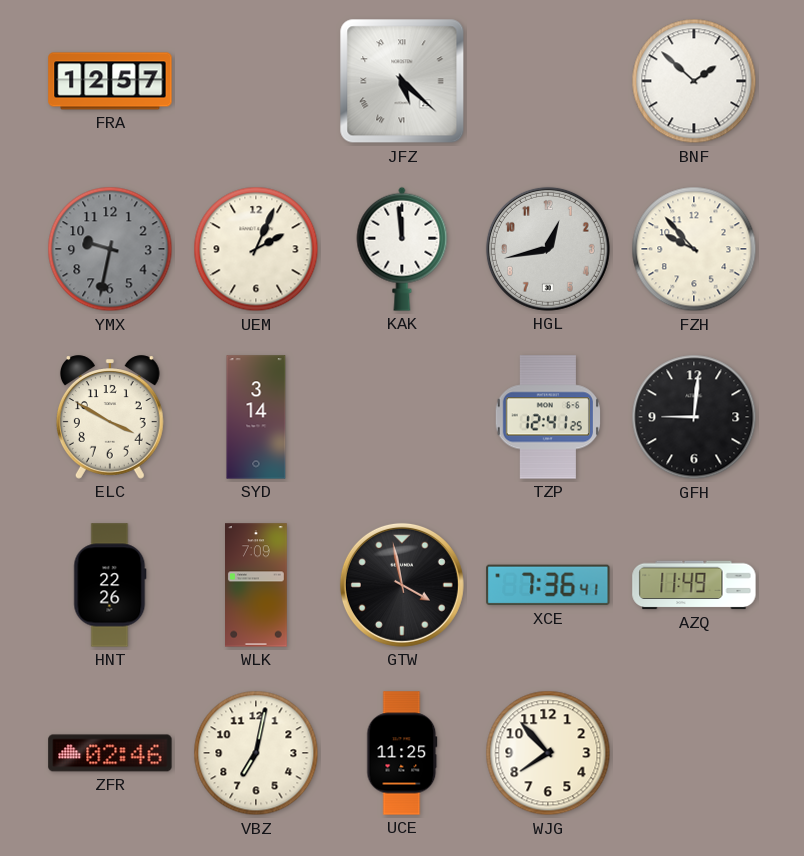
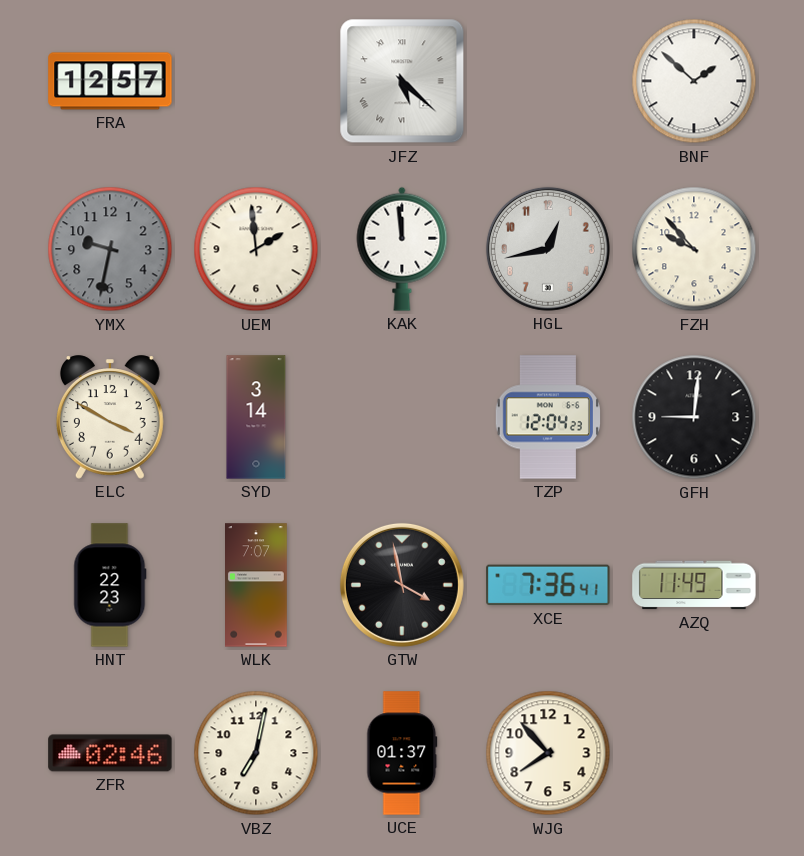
UEM: 2:04 -> 1:59 (256, 249)
TZP: 12:41 -> 12:04 (548, 417)
HNT: 22:26 -> 22:23 (110, 585)
WLK: 7:09 -> 7:07 (257, 585)
UCE: 11:25 -> 01:37 (402, 753)
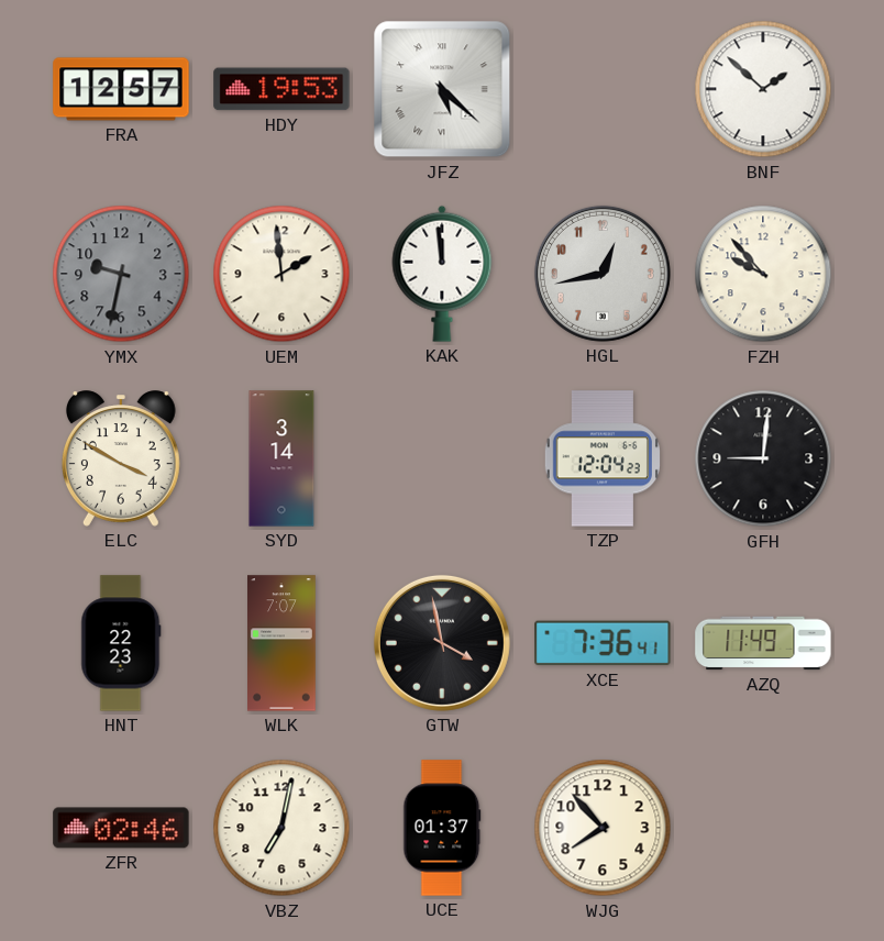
HDY: none -> 19:53 (281, 89)
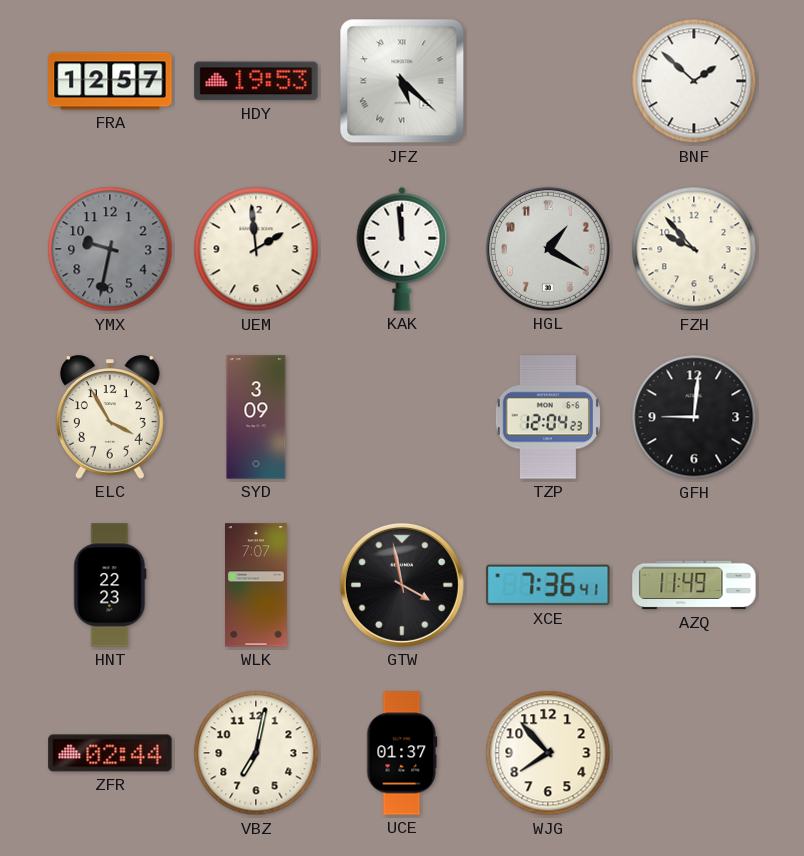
HGL: 12:43 -> 1:20 (548, 249)
ELC: 3:50 -> 3:55 (110, 417)
SYD: 3:14 -> 3:09 (256, 417)
ZFR: 02:46 -> 02:44 (110, 753)
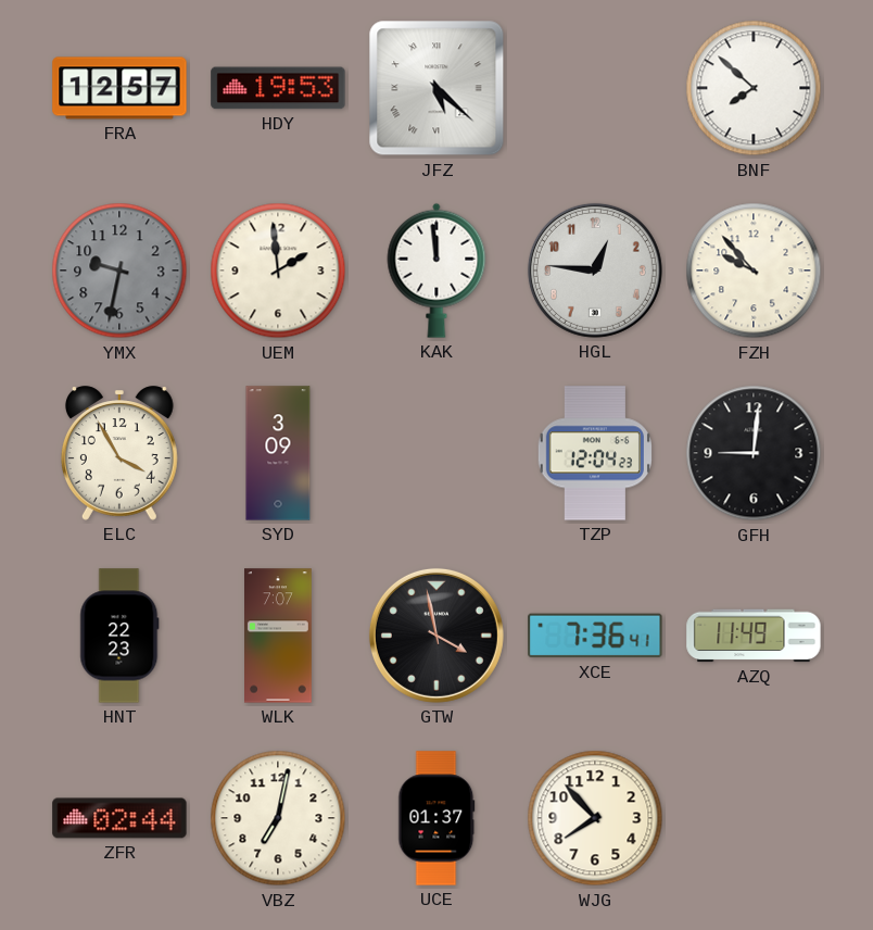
BNF: 1:52 -> 7:52 (754, 88)
HGL: 1:20 -> 12:46 (595, 271)
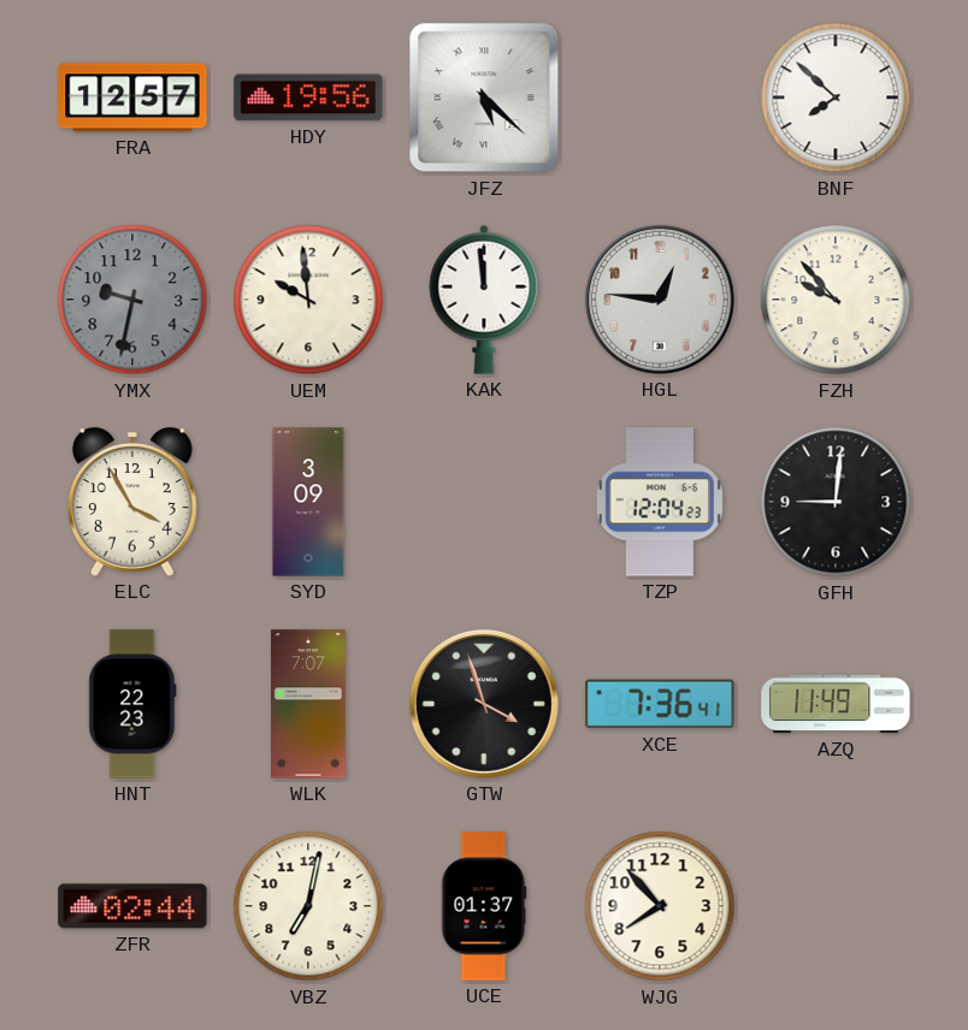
HDY: 19:53 -> 19:56 (308, 97)
UEM: 1:59 -> 9:59 (308, 300)
GTW: 3:58 -> 3:57 (484, 704)
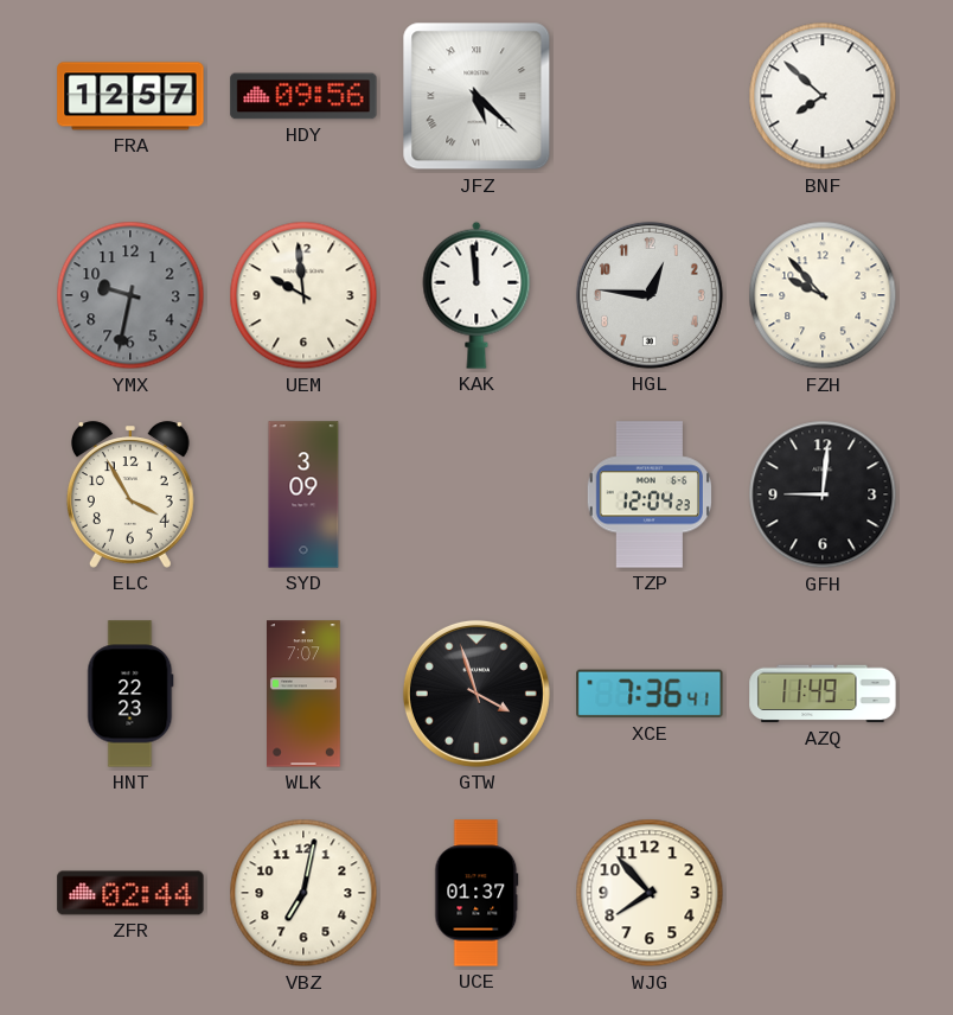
HDY: 19:56 -> 09:56 (303, 96)
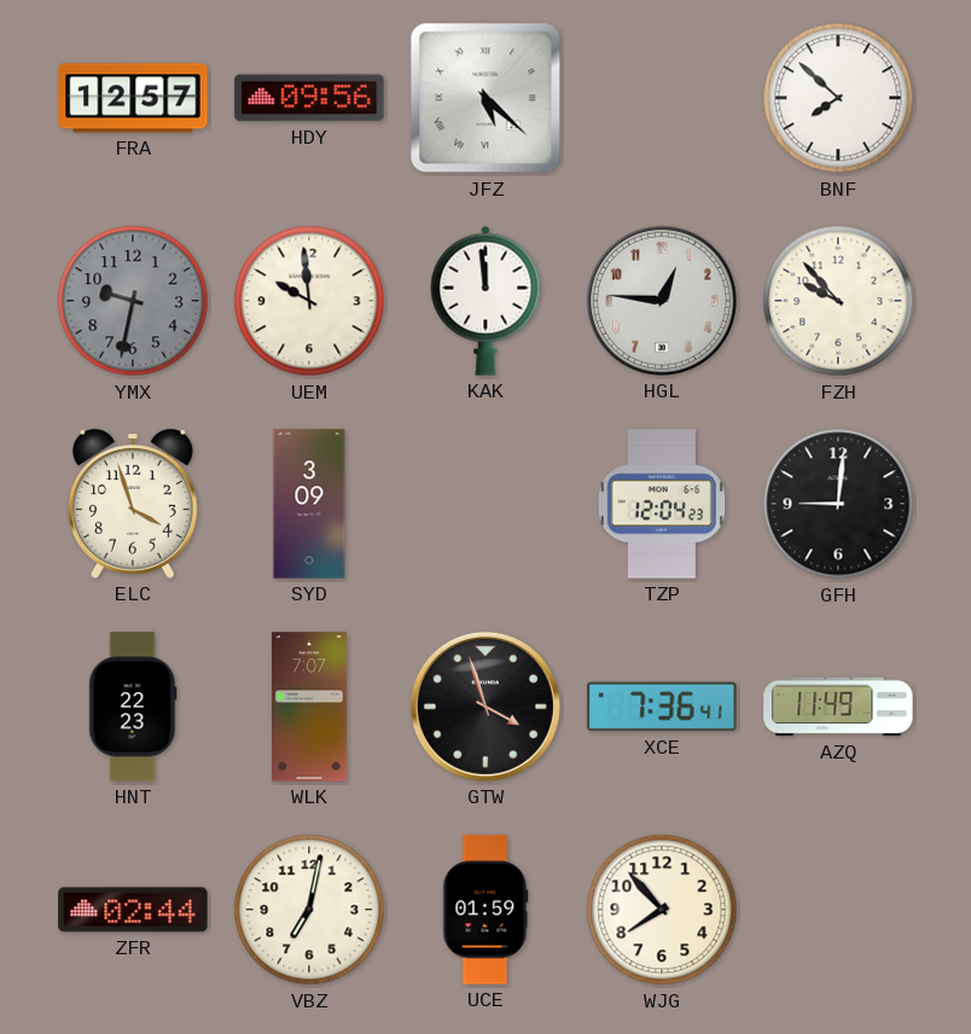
ELC: 3:55 -> 3:57 (133, 504)
UCE: 01:37 -> 01:59 (485, 910)
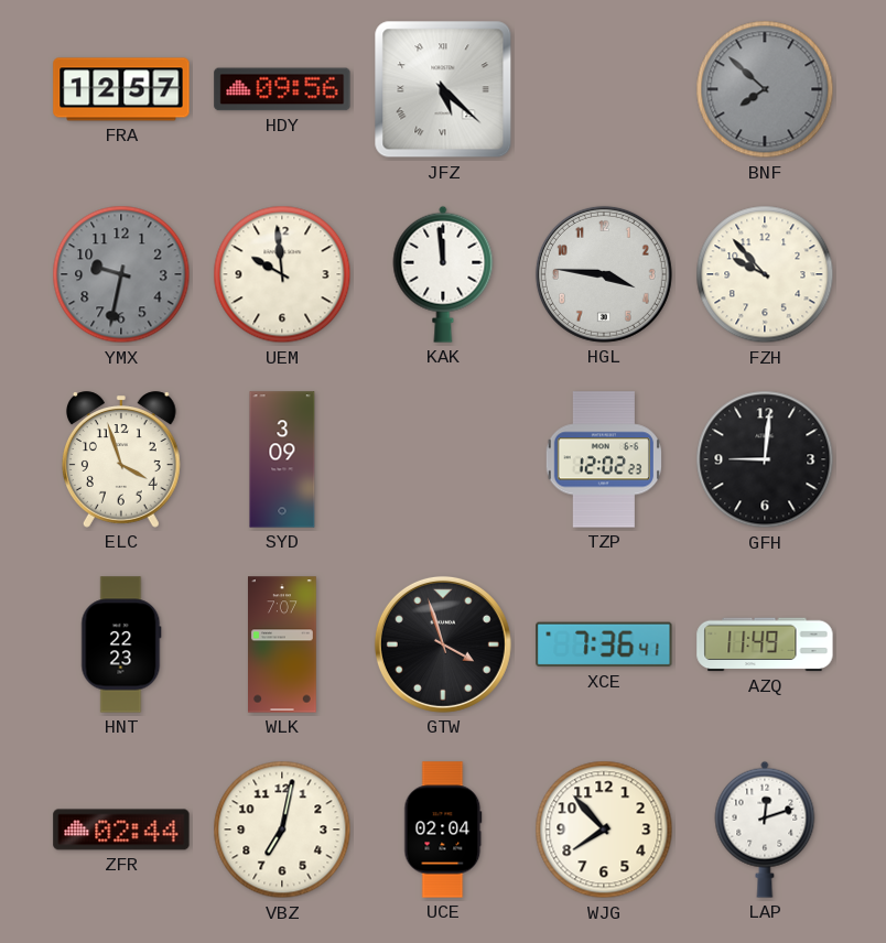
BNF dial: white -> grey (765, 89)
HGL: 12:46 -> 3:46 (604, 274)
TZP: 12:04 -> 12:02 (604, 459)
UCE: 01:59 -> 02:04 (443, 830)
LAP: none -> 12:12 (765, 830)
